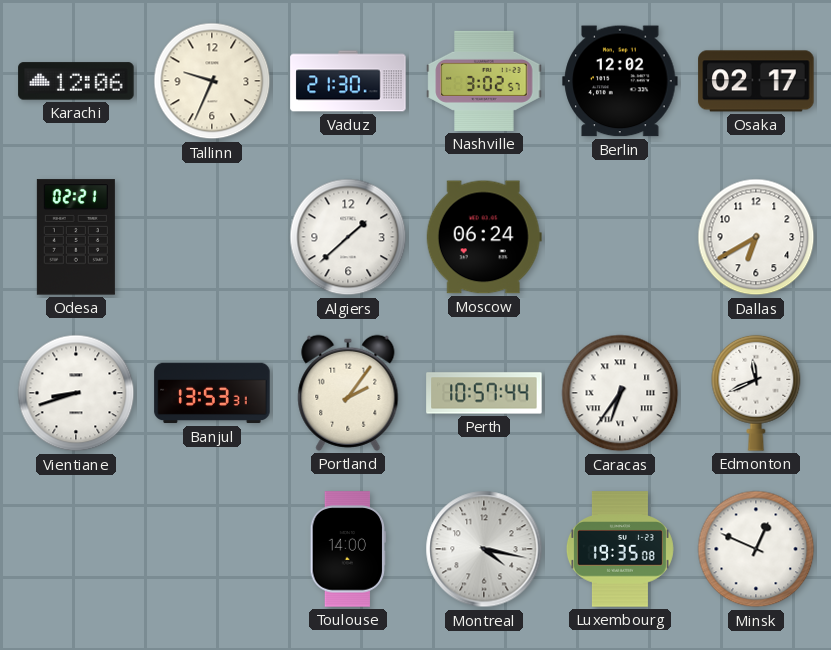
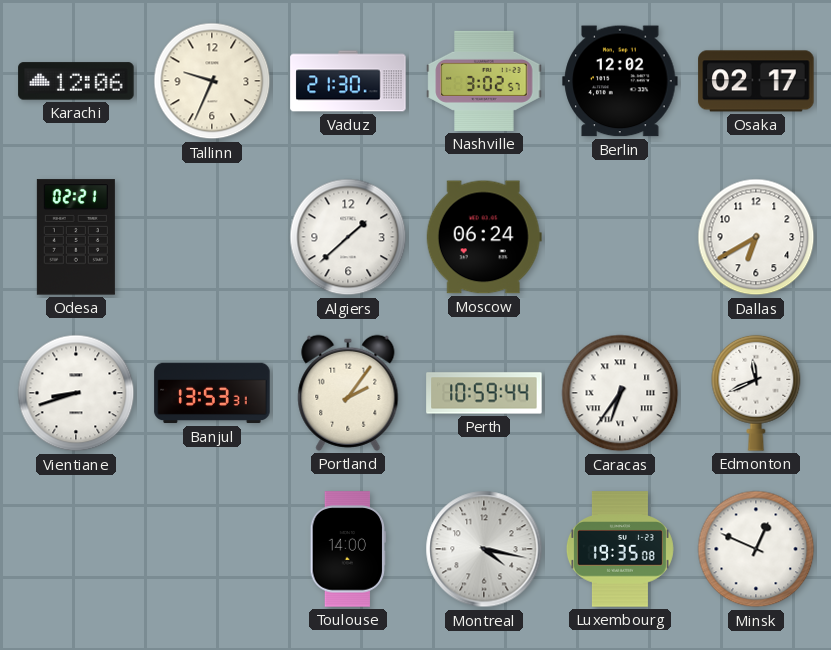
Perth: 10:57 -> 10:59 (484, 393)
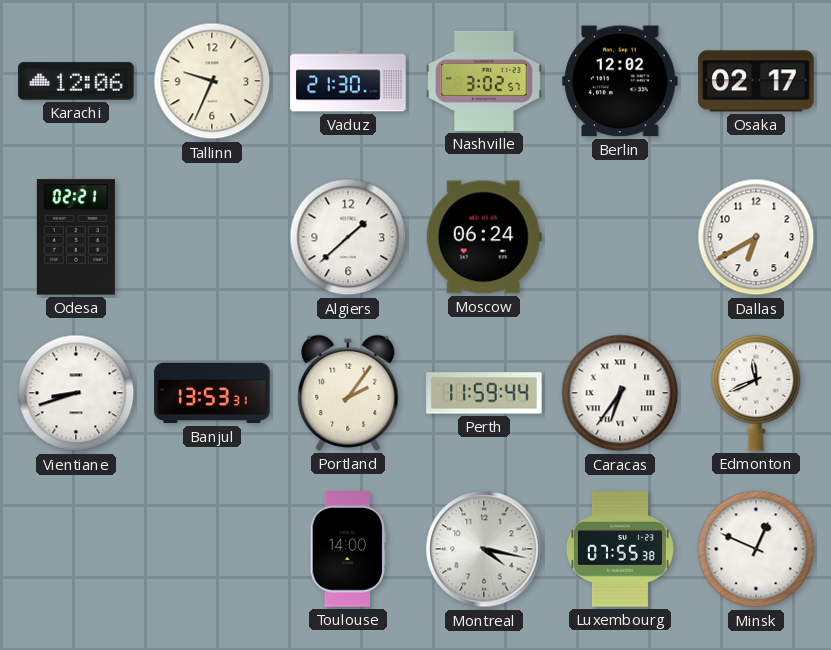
Perth: 10:59 -> 11:59 (484, 393)
Luxembourg: 19:35 -> 07:55 (620, 549)
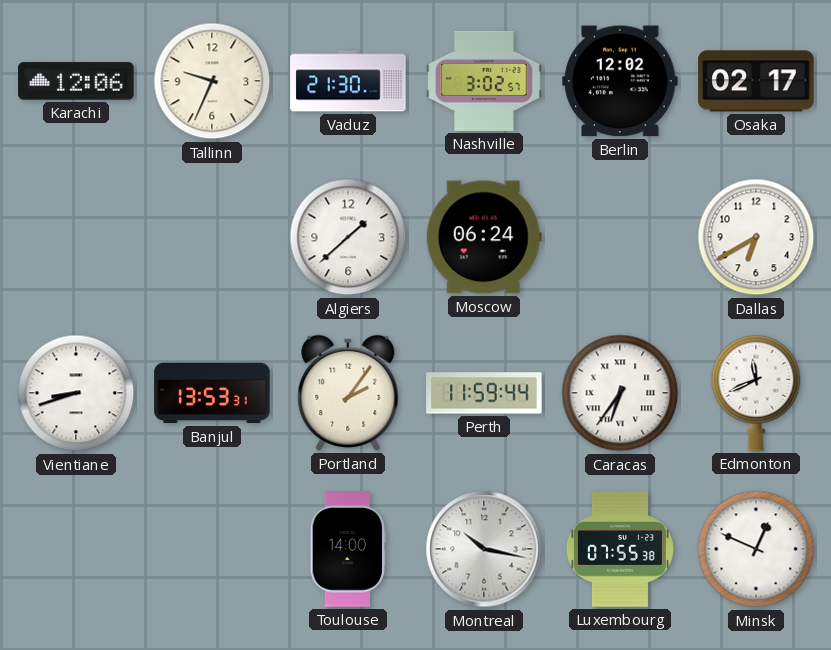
Odesa: 02:21 -> none (76, 237)
Montreal: 4:17 -> 10:17 (484, 549)
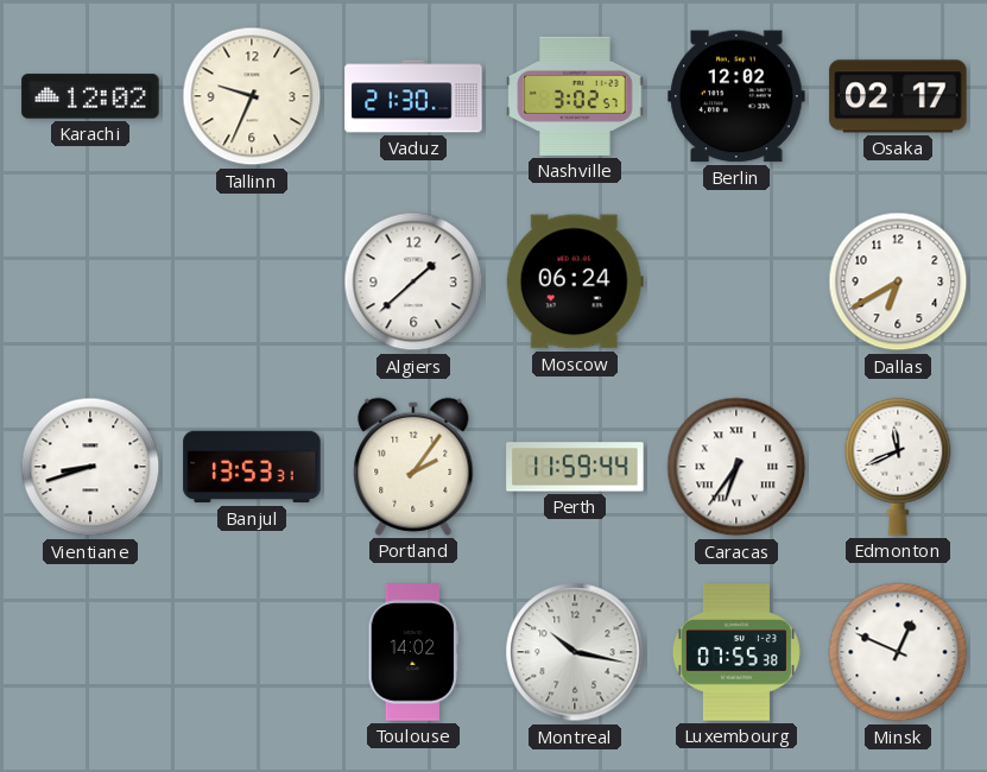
Karachi: 12:06 -> 12:02 (90, 96)
Toulouse: 14:00 -> 14:02 (412, 652)
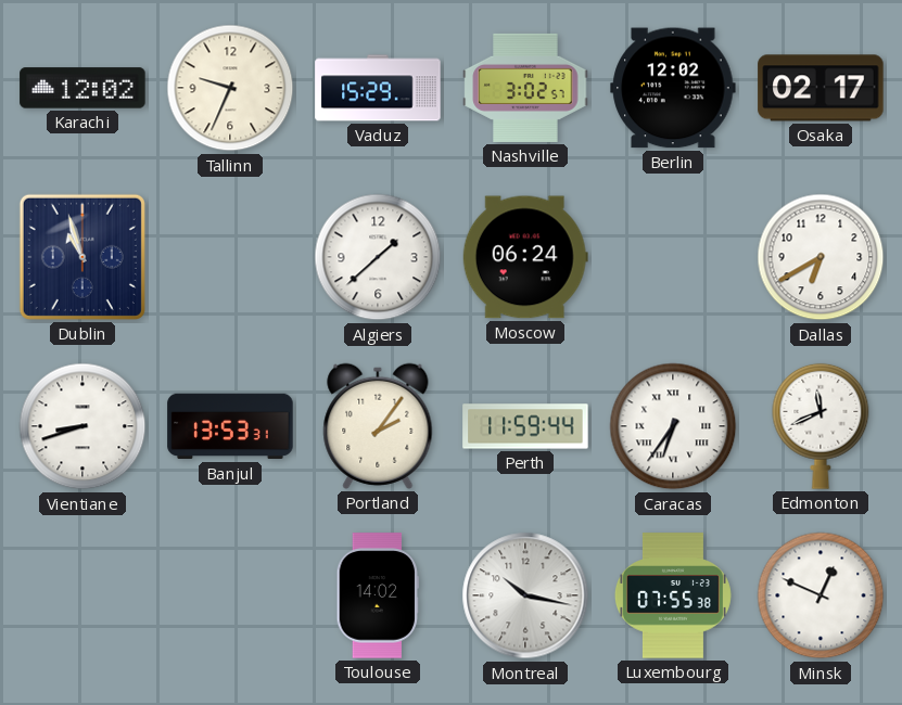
Vaduz: 21:30 -> 15:29 (378, 88)
Dublin: none -> 10:57 (82, 257)
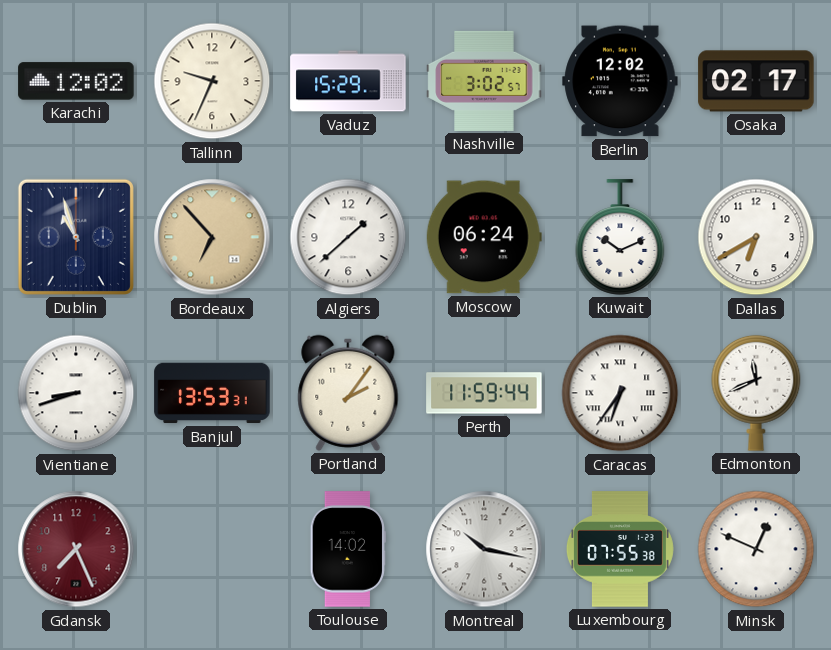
Bordeaux: none -> 6:53 (212, 237)
Kuwait: none -> 10:11 (620, 237)
Gdansk: none -> 7:26 (76, 549)
